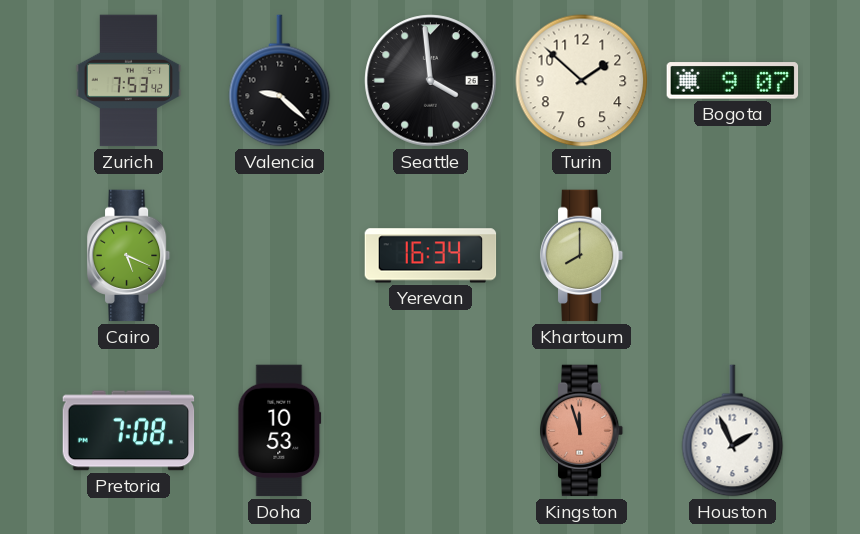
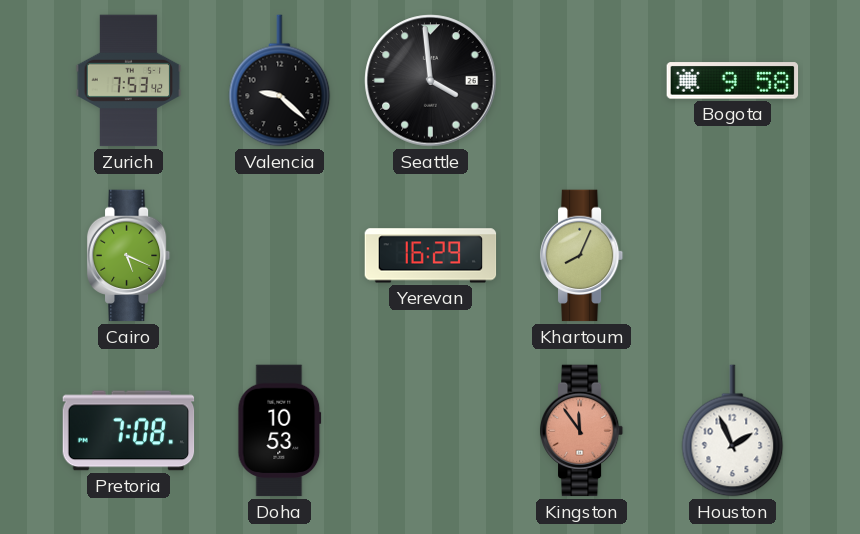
Turin: 1:52 -> none (582, 81)
Bogota: 9:07 -> 9:58 (733, 81)
Yerevan: 16:34 -> 16:29 (431, 256)
Khartoum: 8:00 -> 8:04 (582, 256)
Kingston: 11:57 -> 11:54 (582, 431)
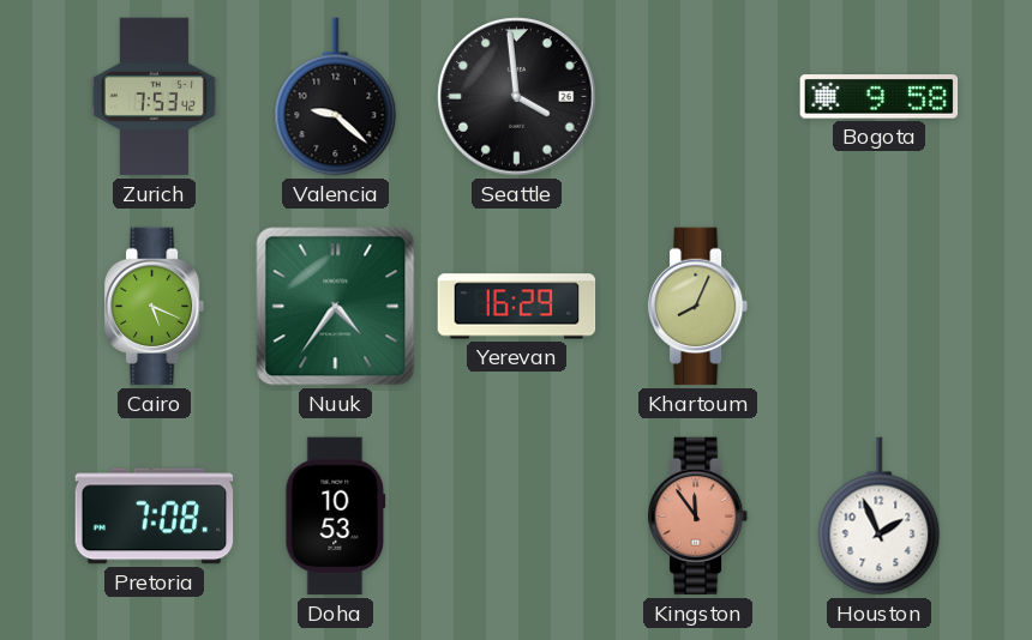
Nuuk: none -> 4:36 (336, 307)
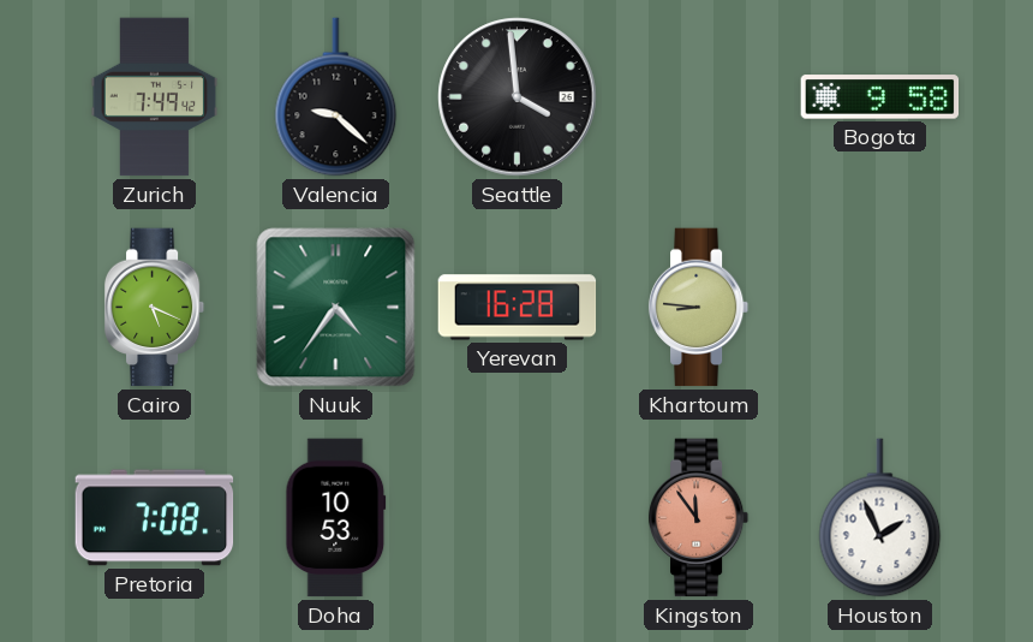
Zurich: 7:53 -> 7:49 (155, 97)
Yerevan: 16:29 -> 16:28 (518, 308)
Khartoum: 8:04 -> 8:46 (699, 308)
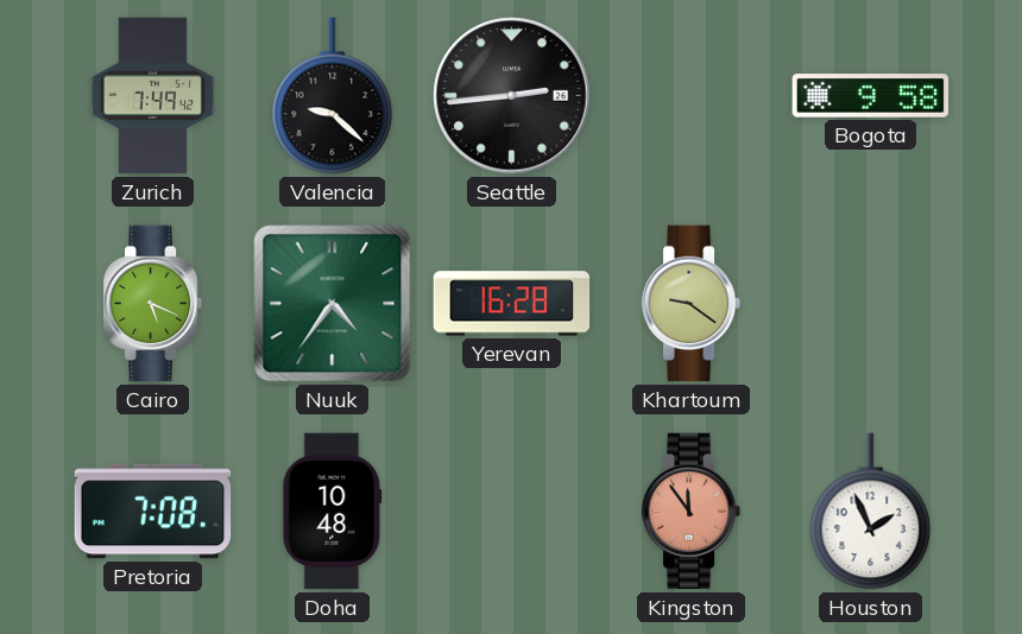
Seattle: 3:59 -> 2:44 (512, 96)
Khartoum: 8:46 -> 9:21 (692, 304)
Doha: 10:53 -> 10:48 (333, 512)
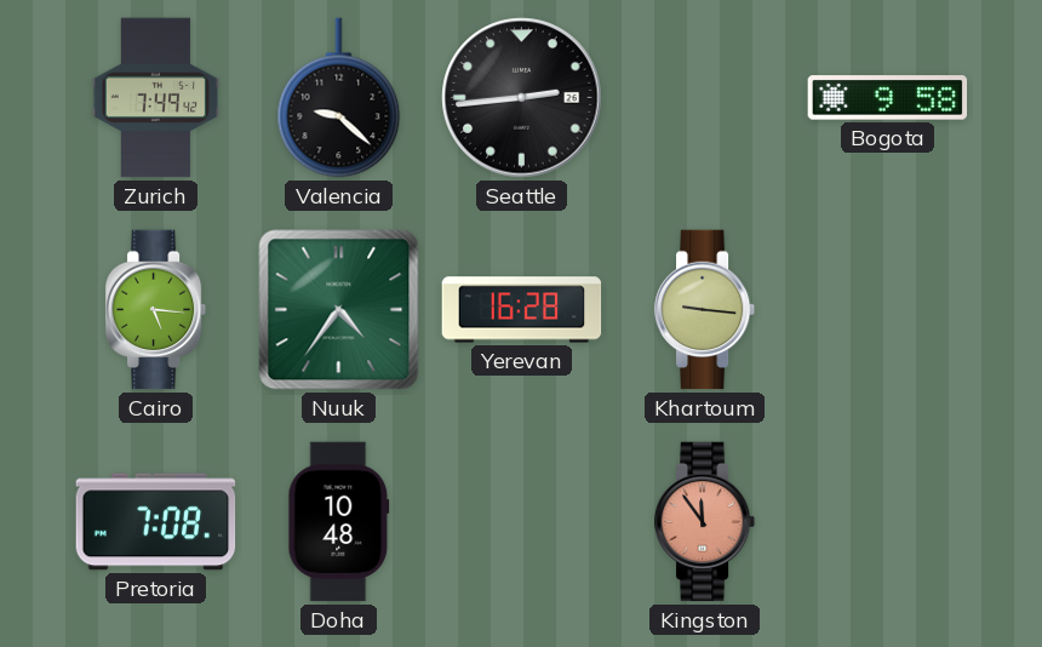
Cairo: 5:19 -> 5:16 (156, 310)
Khartoum: 9:21 -> 9:16 (705, 310)
Houston: 1:56 -> none (871, 512)
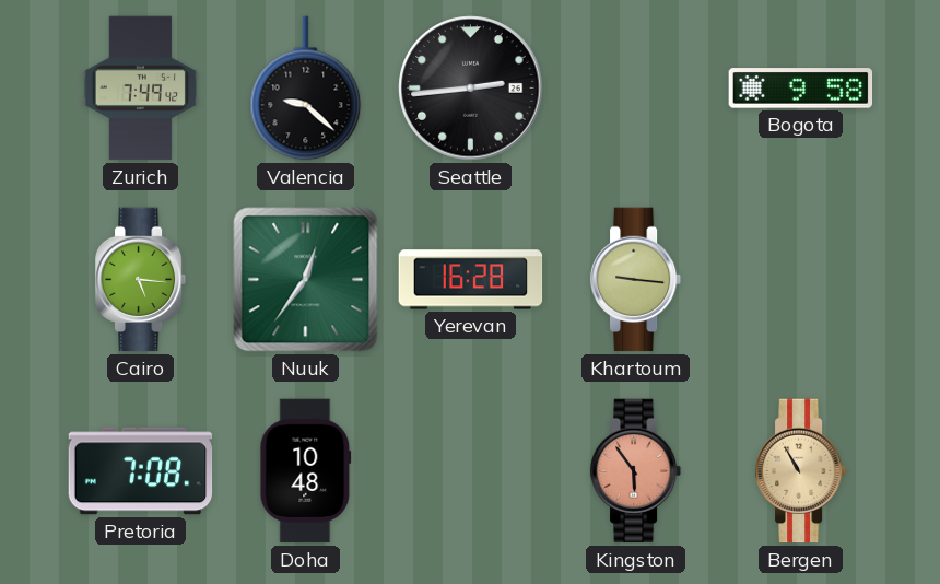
Nuuk: 4:36 -> 12:36 (306, 280)
Kingston: 11:54 -> 5:54 (636, 471)
Bergen: none -> 10:55 (801, 471)
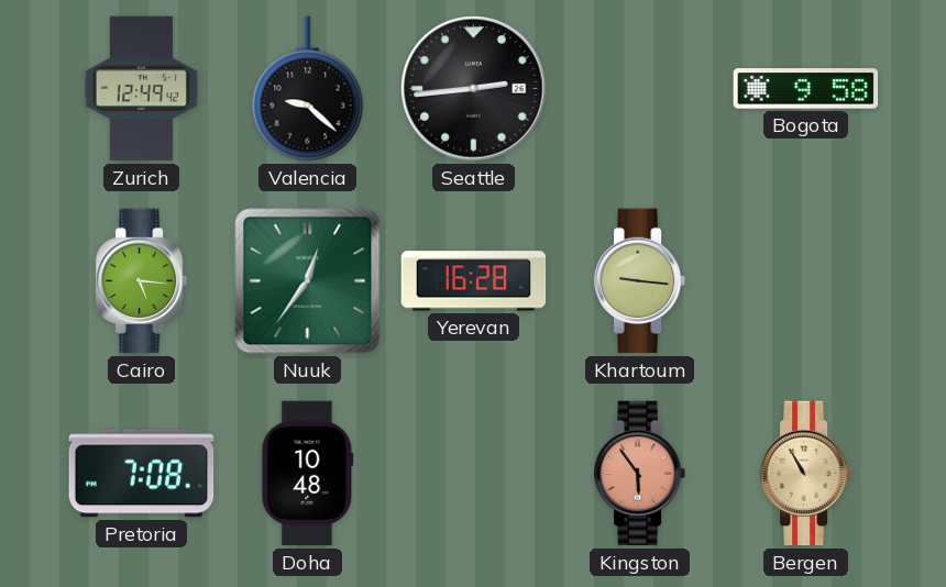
Zurich: 7:49 -> 12:49 (142, 89)
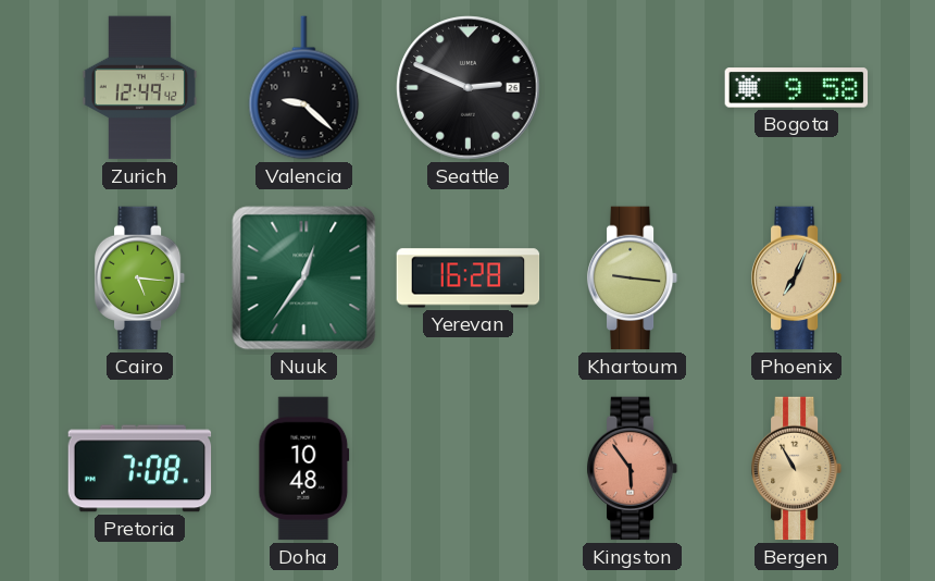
Seattle: 2:44 -> 2:49 (469, 88)
Phoenix: none -> 7:04 (797, 279)
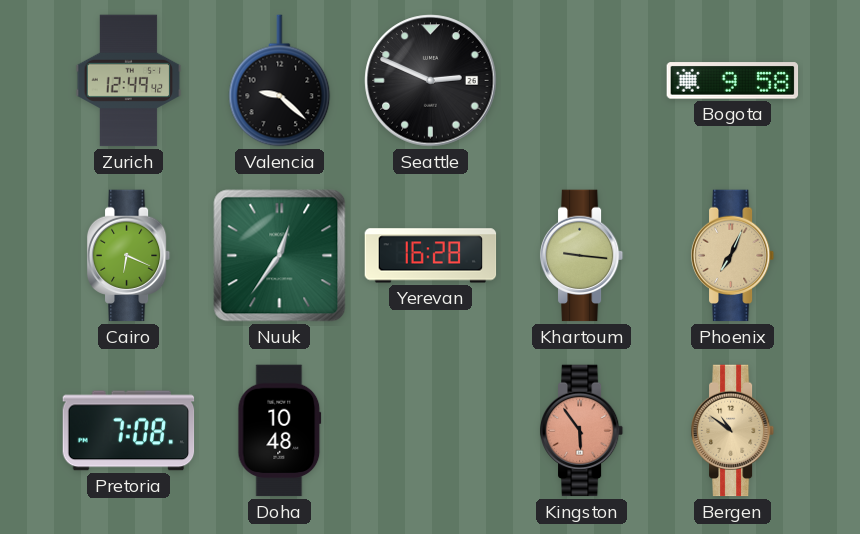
Cairo: 5:16 -> 6:19 (129, 256)
Bergen: 10:55 -> 10:51 (733, 431)
